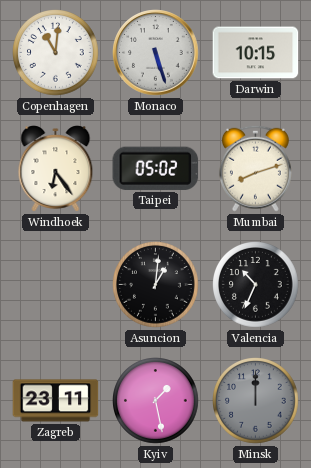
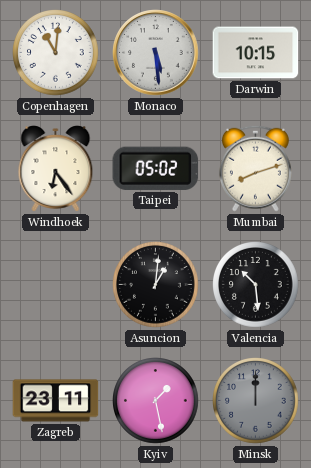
Monaco: 5:27 -> 5:29 (156, 53)
Valencia: 10:34 -> 10:29 (256, 285)
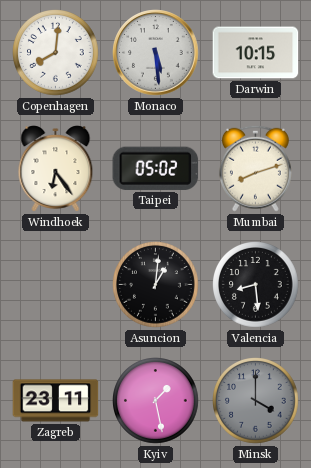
Copenhagen: 11:01 -> 8:01 (56, 53)
Valencia: 10:29 -> 8:29 (256, 285)
Minsk: 12:00 -> 4:00 (256, 401)
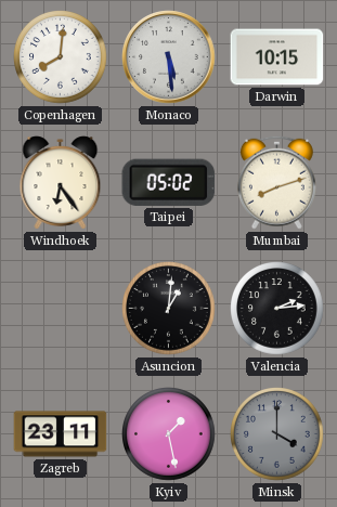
Valencia: 8:29 -> 2:14 (277, 309)
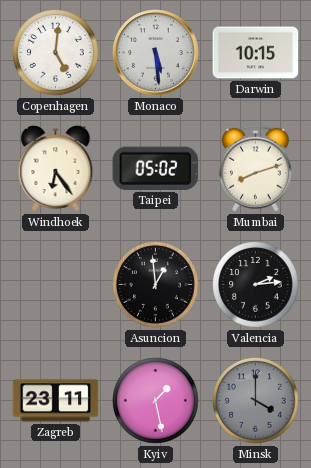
Copenhagen: 8:01 -> 5:01 (56, 53)
Asuncion: 1:01 -> 12:59 (156, 285)
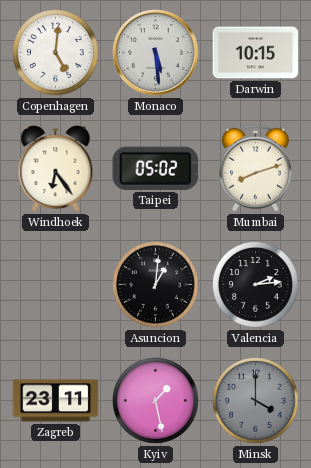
Asuncion: 12:59 -> 1:01 (156, 285)
